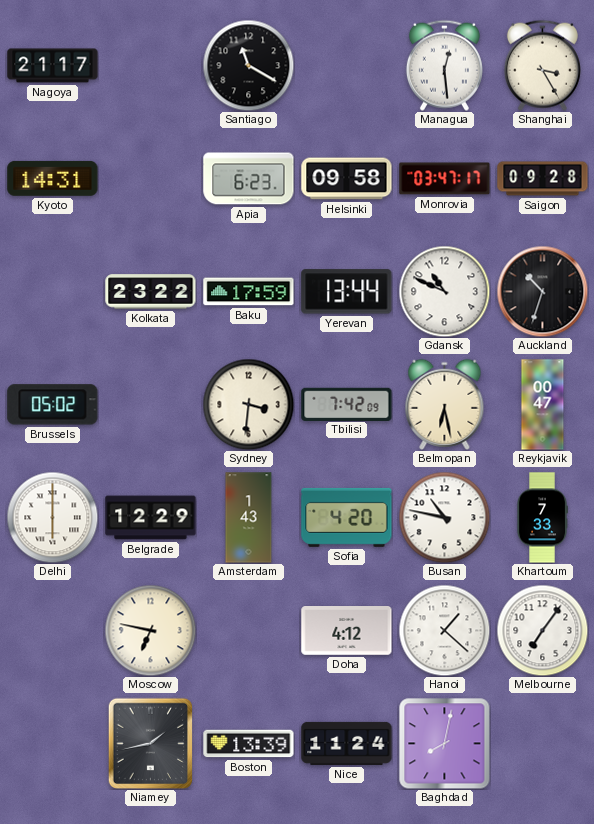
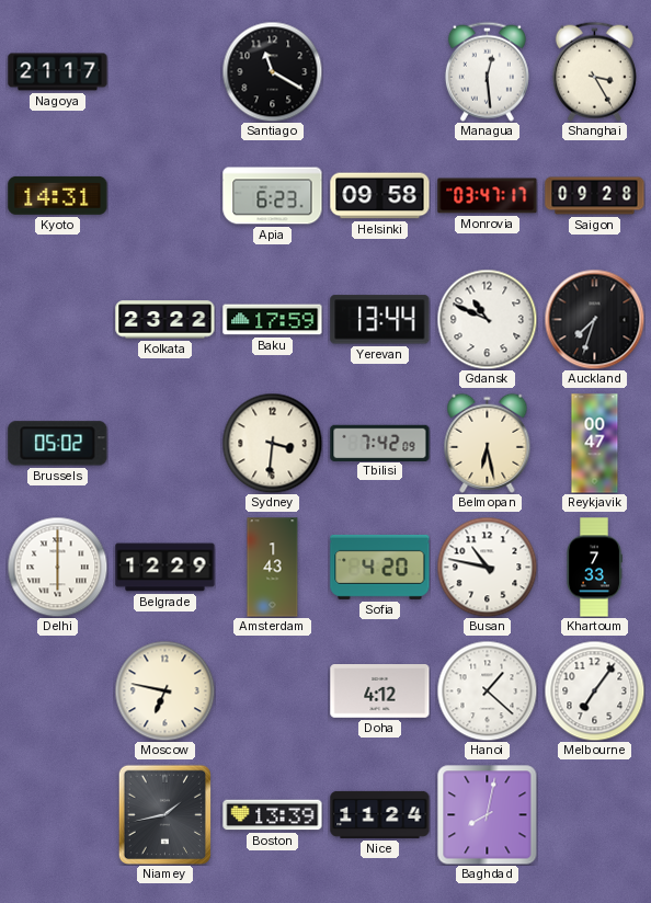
Auckland: 10:33 -> 7:33 (594, 319)
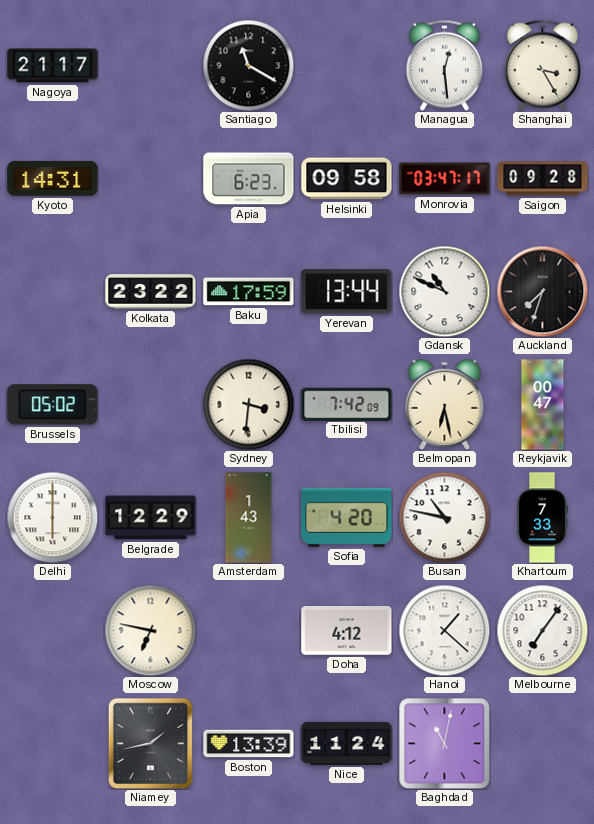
Baghdad: 8:02 -> 11:02 (444, 743)
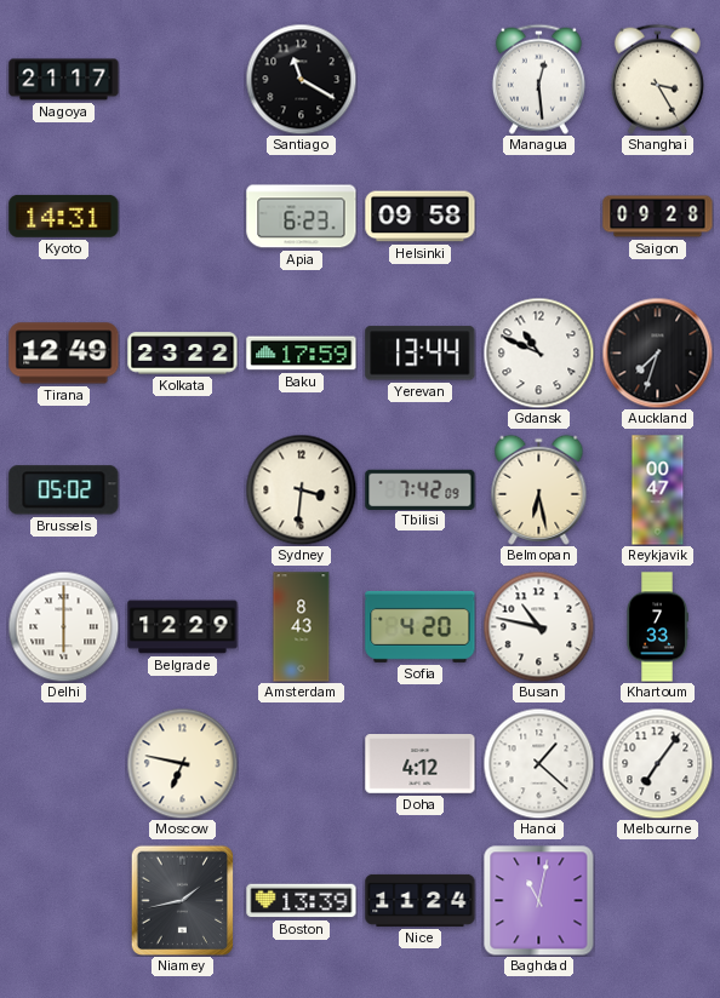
Monrovia: 03:47 -> none (445, 179)
Tirana: none -> 12:49 (64, 354)
Amsterdam: 1:43 -> 8:43 (302, 627)
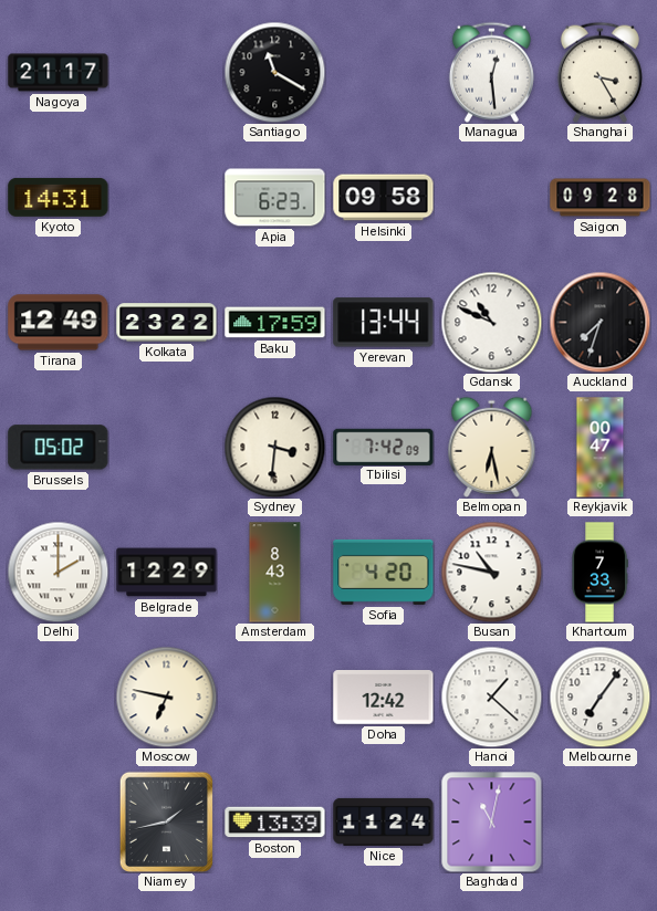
Delhi: 6:00 -> 2:00 (58, 572)
Doha: 4:12 -> 12:42 (384, 698)
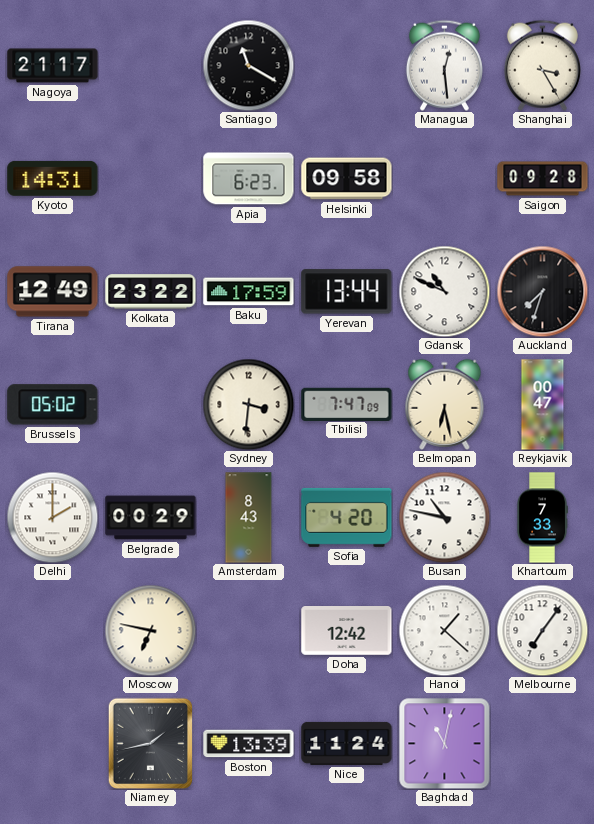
Tbilisi: 7:42 -> 7:47 (347, 404)
Belgrade: 12:29 -> 00:29 (151, 518)
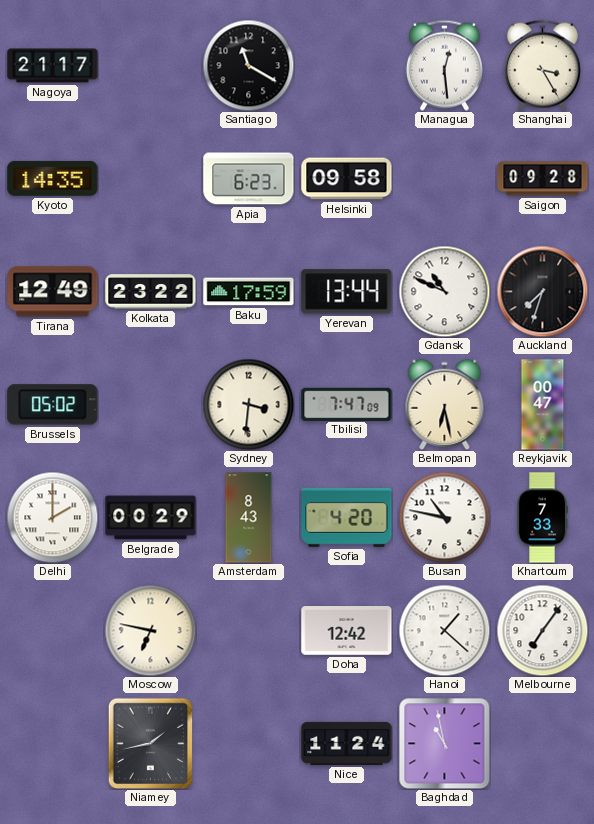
Kyoto: 14:31 -> 14:35 (53, 178)
Boston: 13:39 -> none (249, 744)
Baghdad: 11:02 -> 10:58 (444, 743)
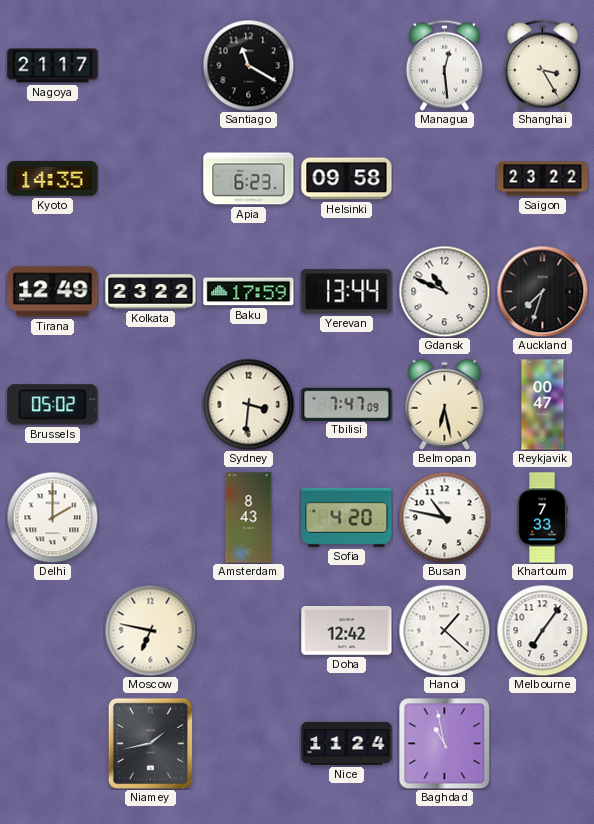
Saigon: 09:28 -> 23:22 (543, 179)
Belgrade: 00:29 -> none (151, 518)
